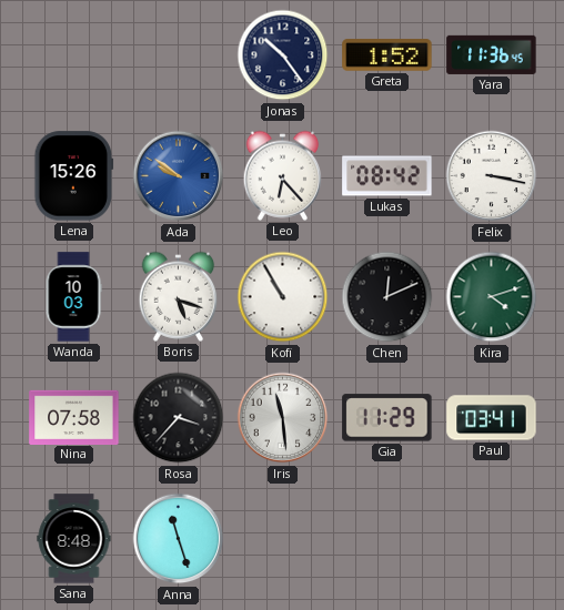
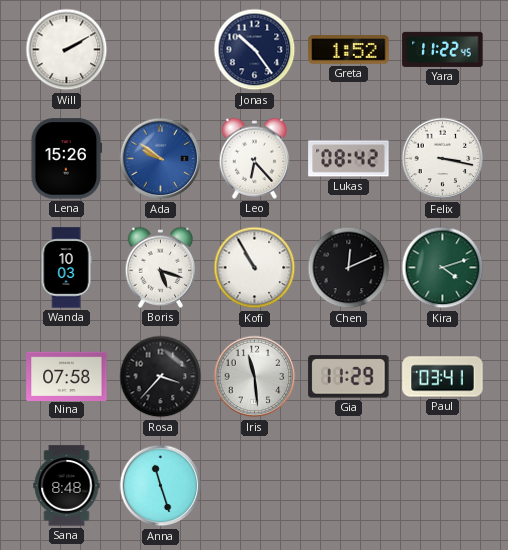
Will: none -> 2:10 (67, 50)
Yara: 11:36 -> 11:22 (443, 49)
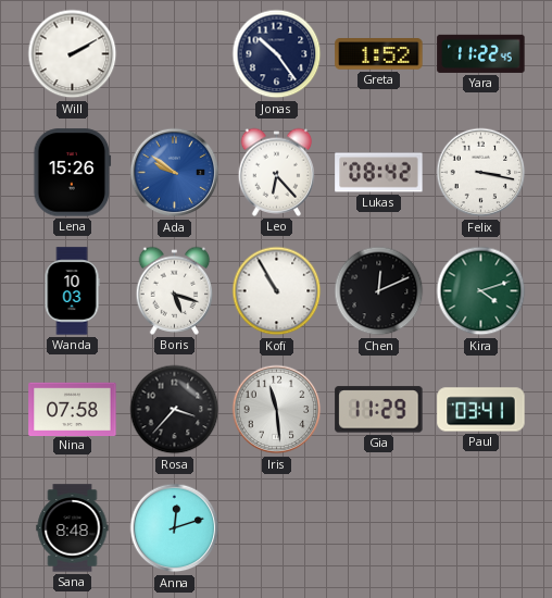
Anna: 11:27 -> 12:12 (175, 528)
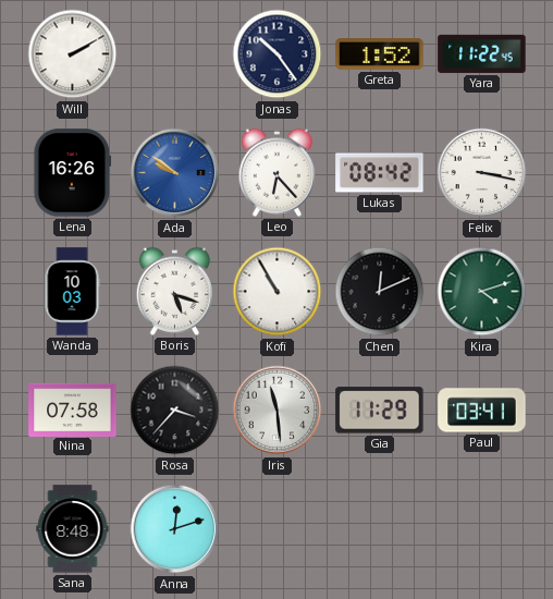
Lena: 15:26 -> 16:26 (73, 173)
